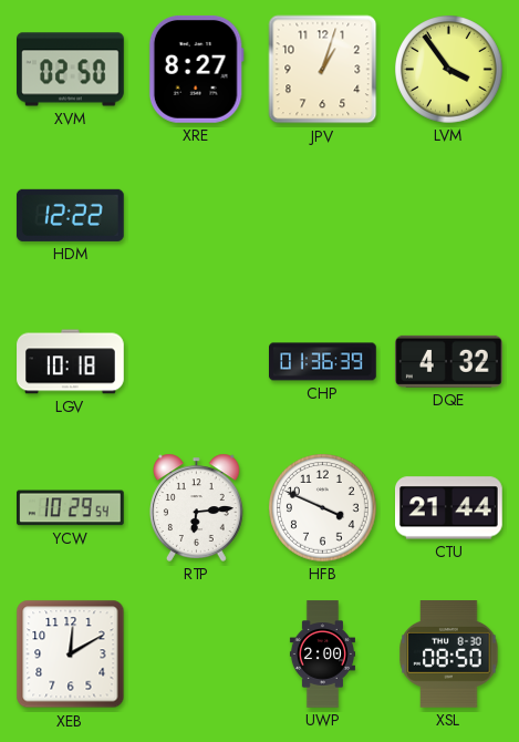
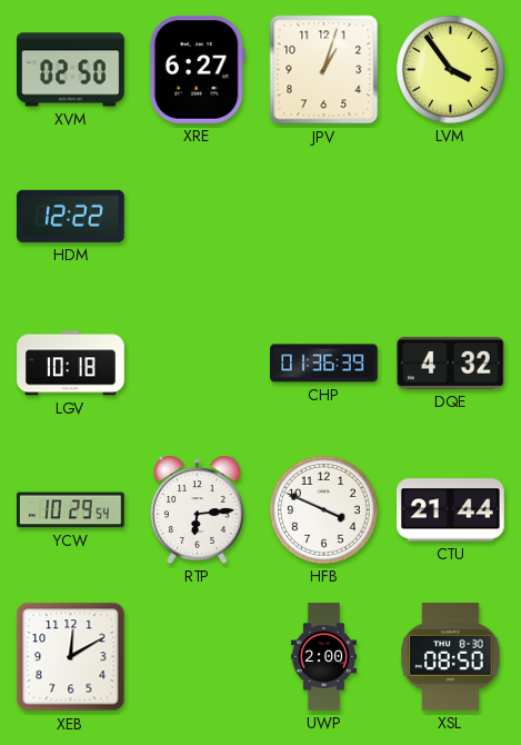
XRE: 8:27 -> 6:27 (197, 69)
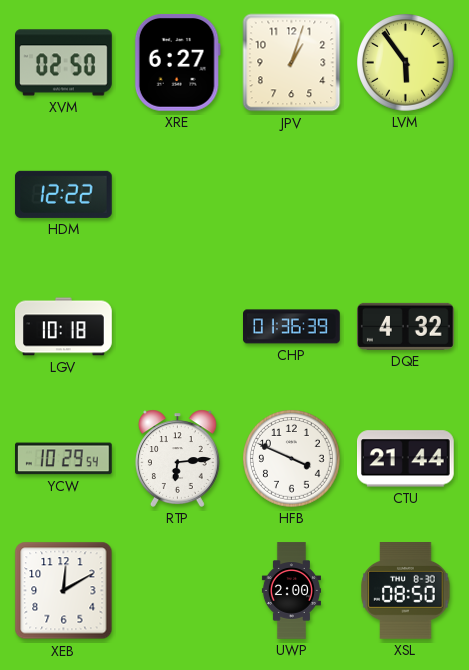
LVM: 3:54 -> 5:54 (406, 63)
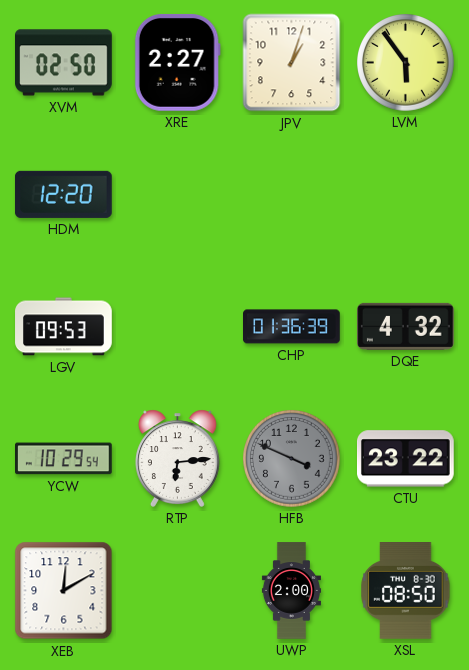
XRE: 6:27 -> 2:27 (177, 62)
HDM: 12:22 -> 12:20 (64, 194)
LGV: 10:18 -> 09:53 (64, 327)
HFB dial: white -> grey (292, 459)
CTU: 21:44 -> 23:22 (406, 459)
